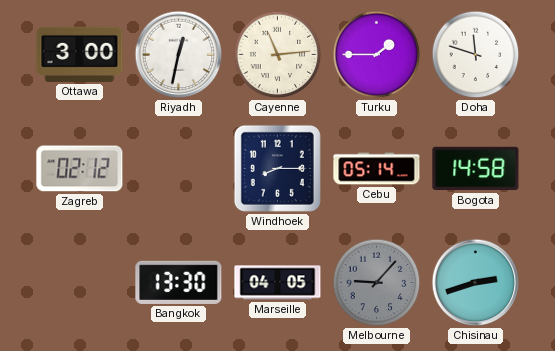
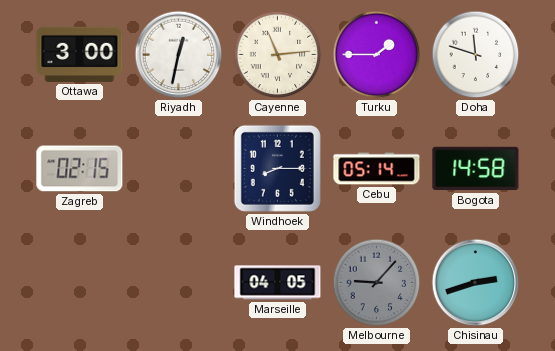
Zagreb: 02:12 -> 02:15 (80, 169)
Bangkok: 13:30 -> none (179, 282)
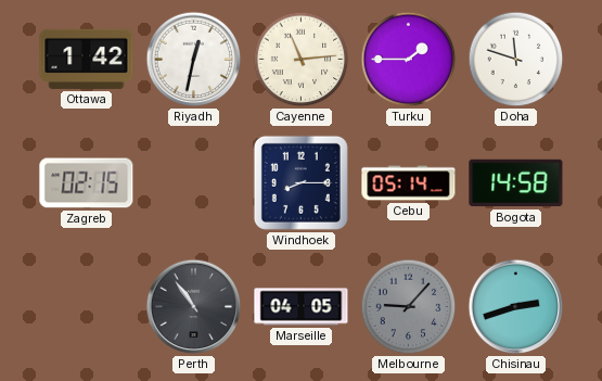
Ottawa: 3:00 -> 1:42 (87, 59)
Perth: none -> 10:54 (194, 307)
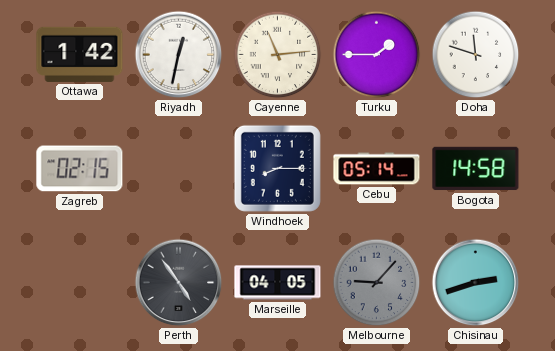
Perth: 10:54 -> 4:54 (179, 283)
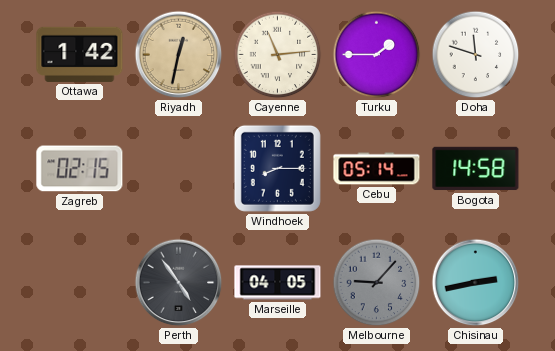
Riyadh dial: white -> champagne (179, 55)
Chisinau: 2:42 -> 2:43 (476, 283)
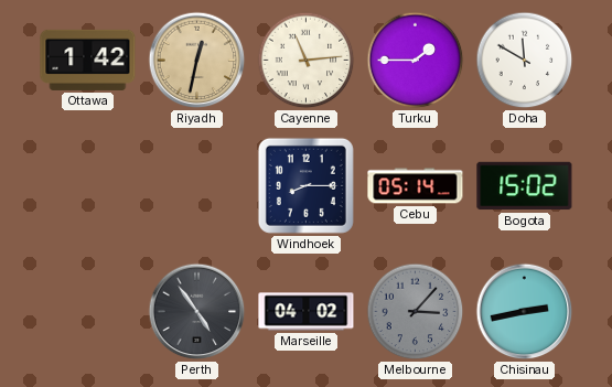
Doha: 11:48 -> 11:50 (525, 61)
Zagreb: 02:15 -> none (80, 169)
Bogota: 14:58 -> 15:02 (525, 186)
Marseille: 04:05 -> 04:02 (307, 312)
Melbourne: 9:07 -> 3:07 (416, 312)
